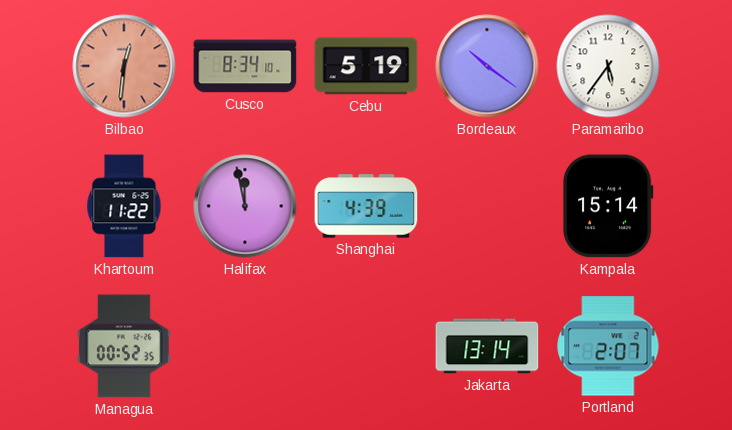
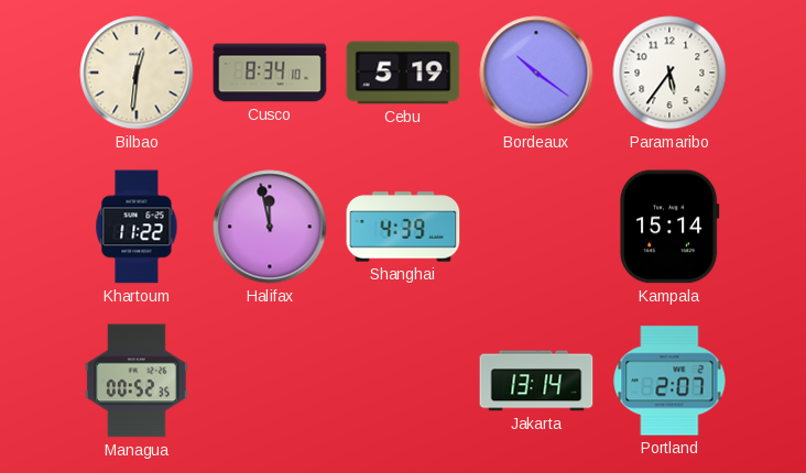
Bilbao dial: salmon -> cream (137, 73)
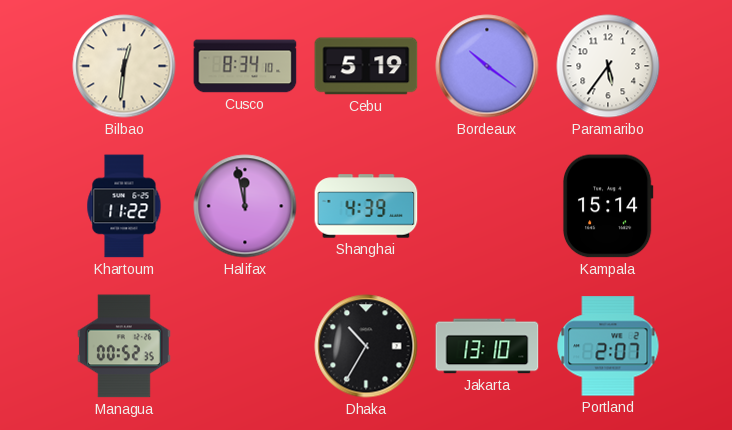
Dhaka: none -> 10:35 (366, 346)
Jakarta: 13:14 -> 13:10 (487, 346)
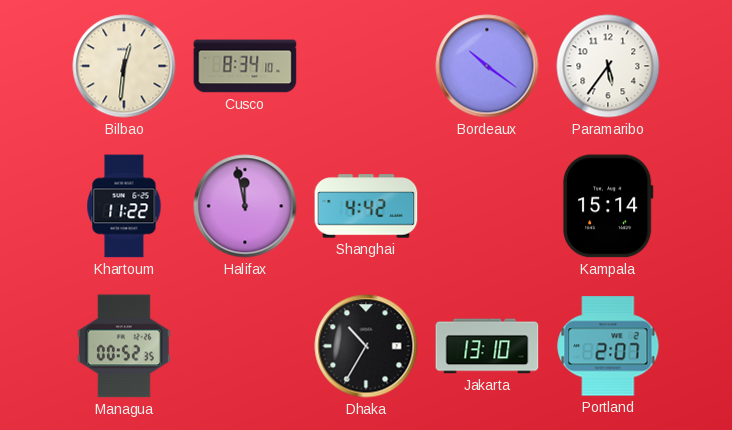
Cebu: 5:19 -> none (366, 66)
Shanghai: 4:39 -> 4:42 (366, 206)
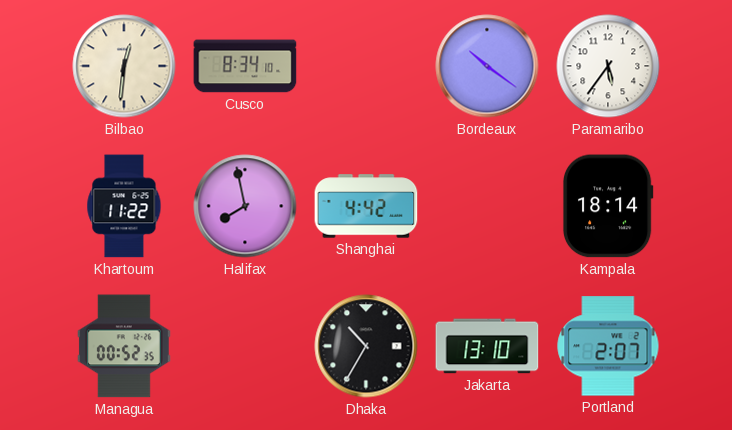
Halifax: 11:58 -> 7:58 (245, 206)
Kampala: 15:14 -> 18:14 (608, 206)
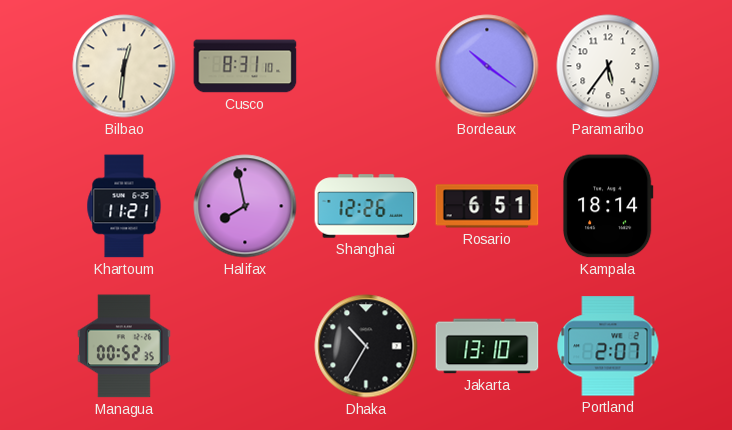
Cusco: 8:34 -> 8:31 (245, 66)
Khartoum: 11:22 -> 11:21 (124, 206)
Shanghai: 4:42 -> 12:26 (366, 206)
Rosario: none -> 6:51 (487, 206)
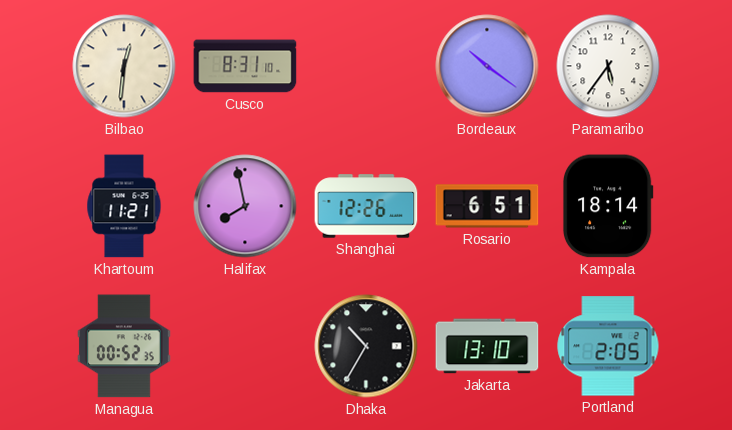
Portland: 2:07 -> 2:05 (608, 346)
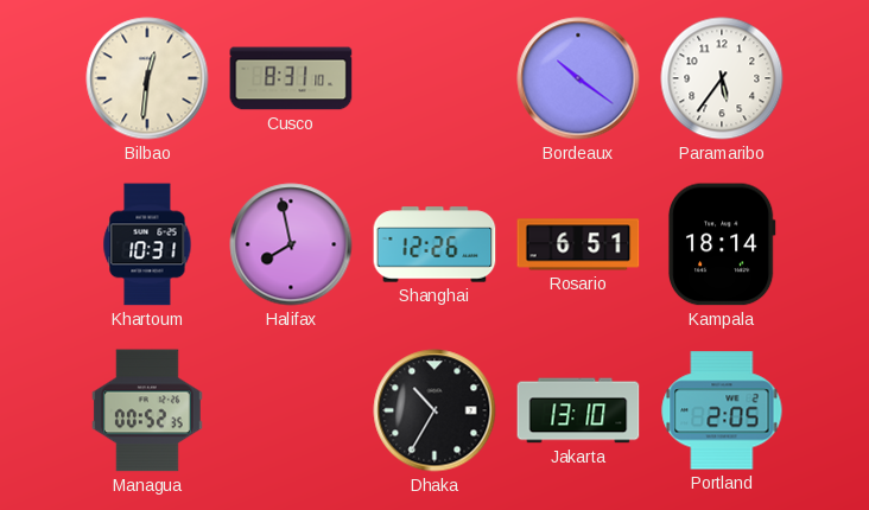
Khartoum: 11:21 -> 10:31 (147, 244)
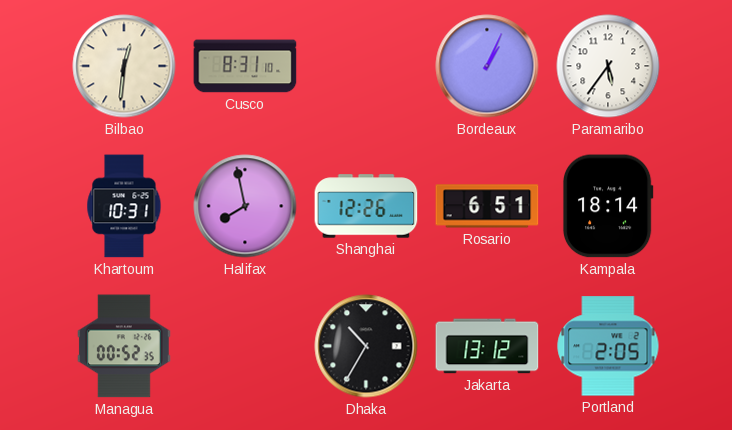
Bordeaux: 10:21 -> 1:04 (487, 66)
Jakarta: 13:10 -> 13:12 (487, 346)
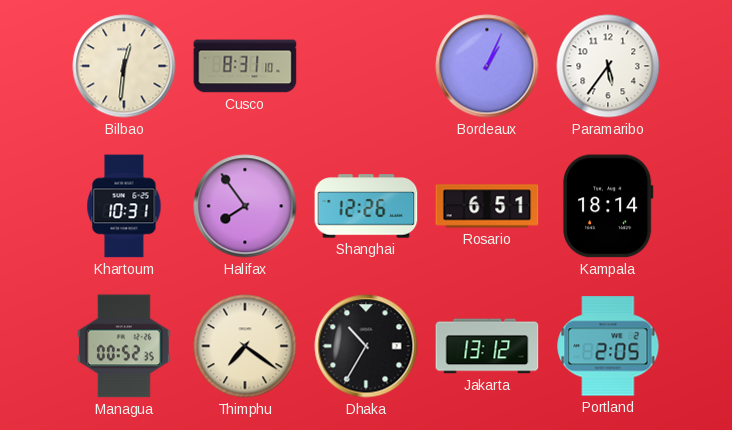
Halifax: 7:58 -> 7:54 (245, 206)
Thimphu: none -> 7:21 (245, 346)
